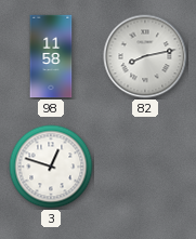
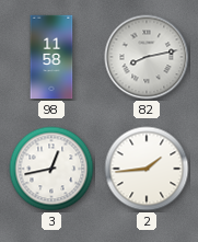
3: 12:48 -> 12:43 (51, 169)
2: none -> 1:44 (147, 169)
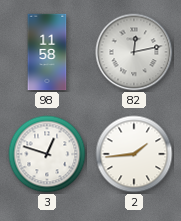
82: 8:13 -> 12:13 (134, 52)
3: 12:43 -> 12:48 (47, 154)
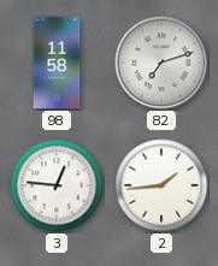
82: 12:13 -> 7:12 (161, 63)
3: 12:48 -> 12:46 (57, 185)
